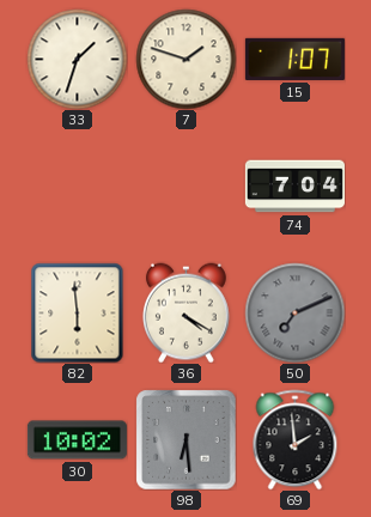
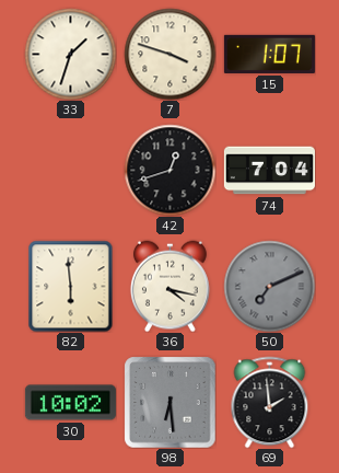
7: 1:48 -> 3:48 (169, 54)
42: none -> 12:42 (169, 170)
36: 4:20 -> 4:17 (169, 286)
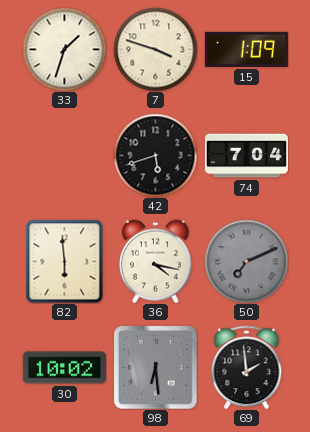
15: 1:07 -> 1:09 (246, 49)
42: 12:42 -> 5:42 (155, 155)
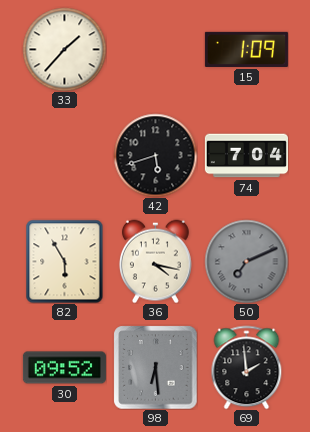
33: 1:33 -> 1:37 (64, 49)
7: 3:48 -> none (155, 49)
82: 5:59 -> 5:55 (65, 261)
30: 10:02 -> 09:52 (64, 368)
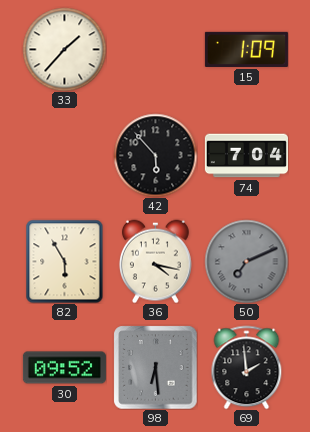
42: 5:42 -> 5:53 (155, 155)
